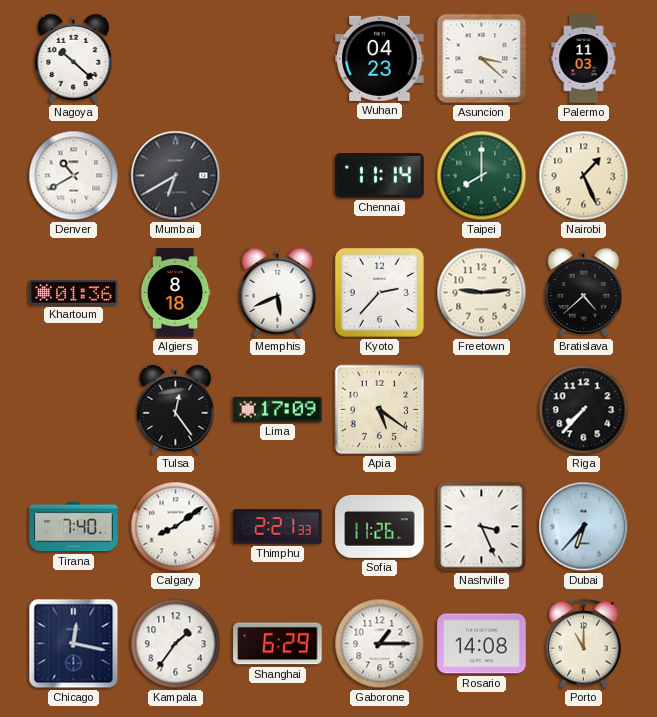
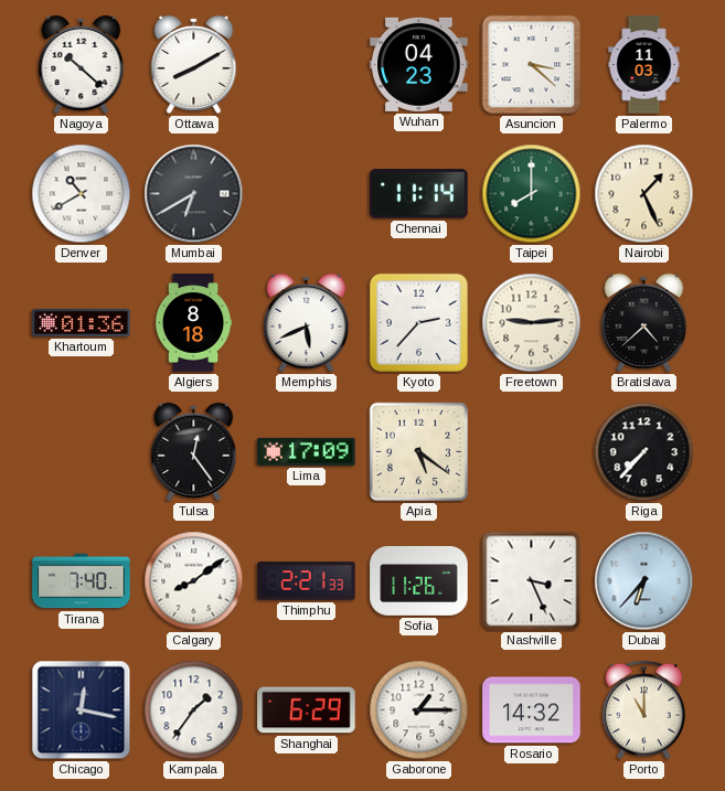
Ottawa: none -> 8:10 (194, 64)
Rosario: 14:08 -> 14:32 (532, 710)
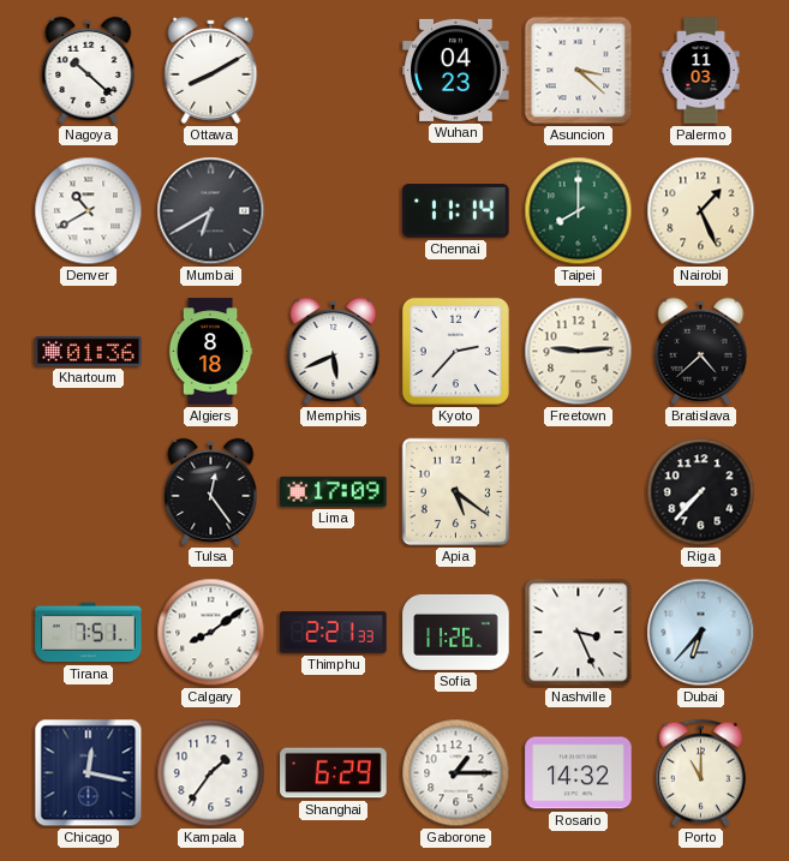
Tirana: 7:40 -> 7:51 (89, 633)
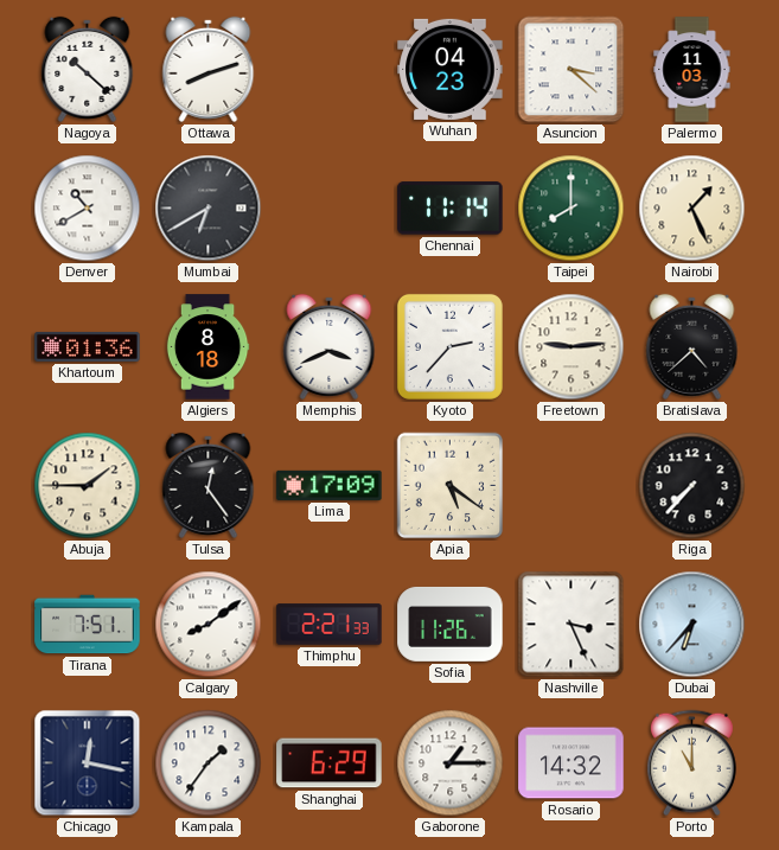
Ottawa: 8:10 -> 8:12 (209, 69)
Memphis: 5:41 -> 3:41 (330, 346)
Abuja: none -> 1:45 (88, 486)
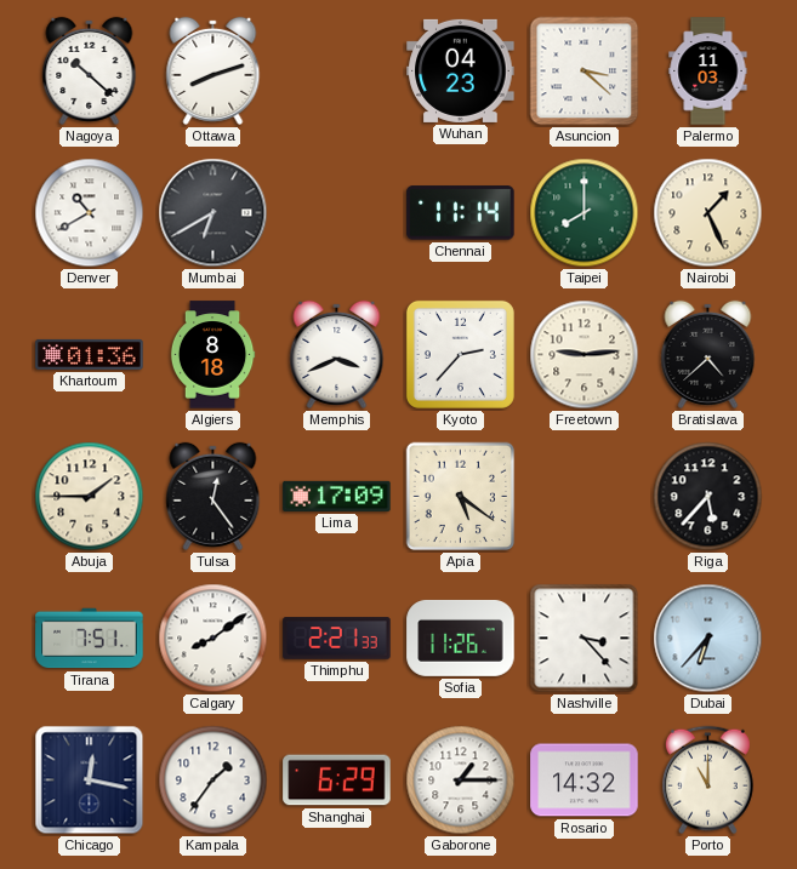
Riga: 7:37 -> 5:37 (708, 497)
Nashville: 3:26 -> 3:23 (585, 639)
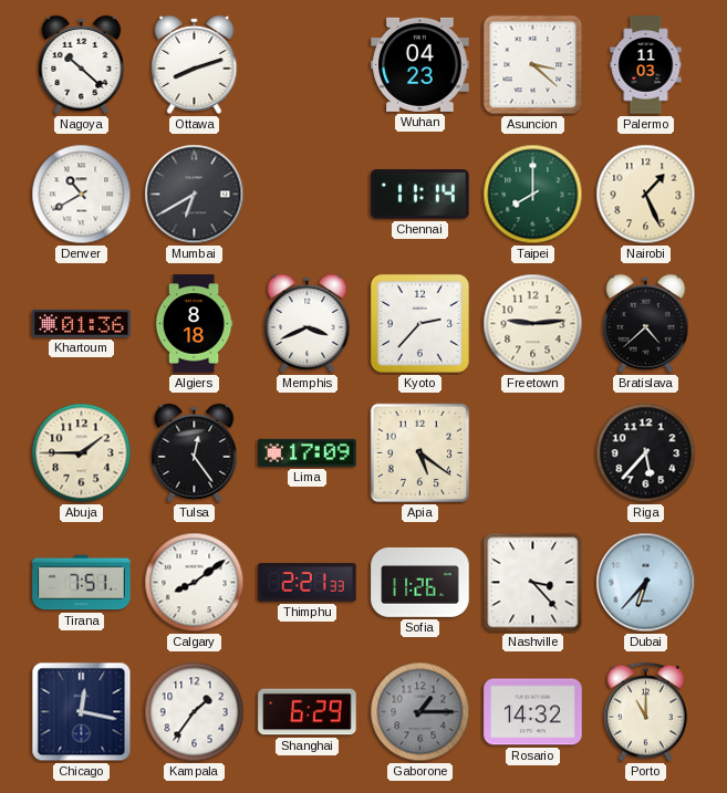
Gaborone dial: white -> grey (420, 712)
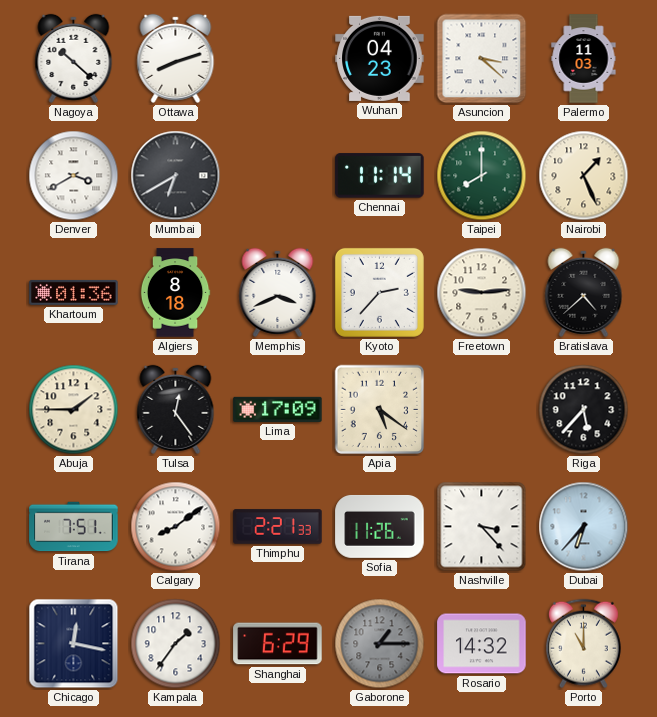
Denver: 10:40 -> 3:40 (74, 176)
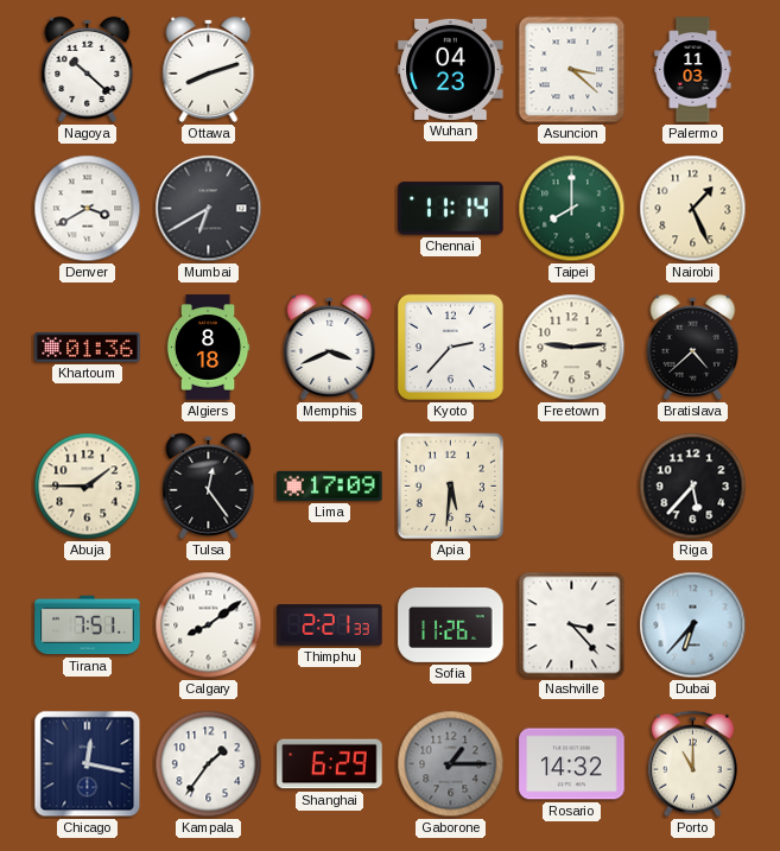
Apia: 5:21 -> 5:31 (451, 487)
